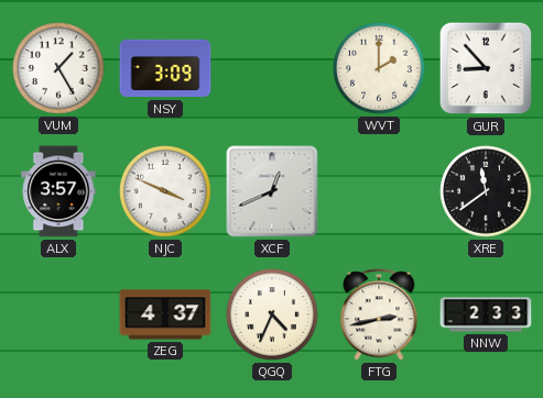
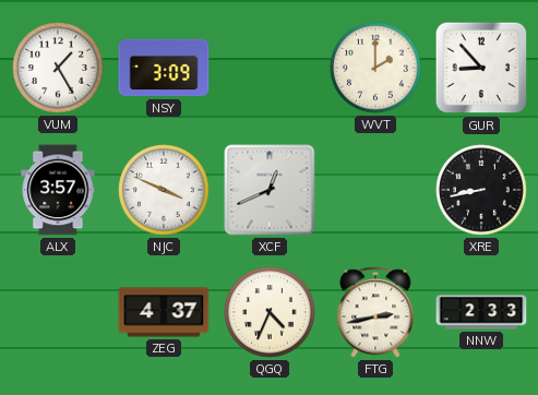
XRE: 11:39 -> 8:43 (481, 190)
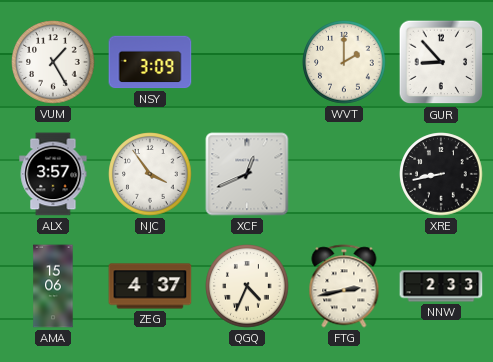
NJC: 3:49 -> 3:54 (150, 174)
AMA: none -> 15:06 (53, 286)
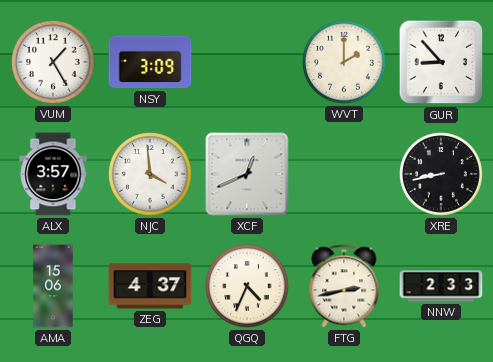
NJC: 3:54 -> 3:59 (150, 174)
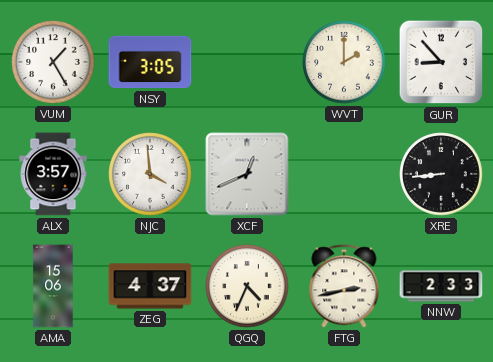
NSY: 3:09 -> 3:05 (150, 62)
XRE: 8:43 -> 8:44 (441, 174)
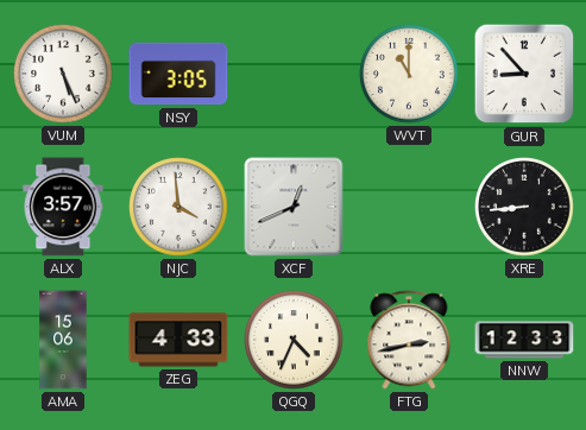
VUM: 1:25 -> 5:26 (63, 74)
WVT: 2:00 -> 11:00 (409, 74)
ZEG: 4:37 -> 4:33 (178, 340)
NNW: 2:33 -> 12:33 (524, 340)
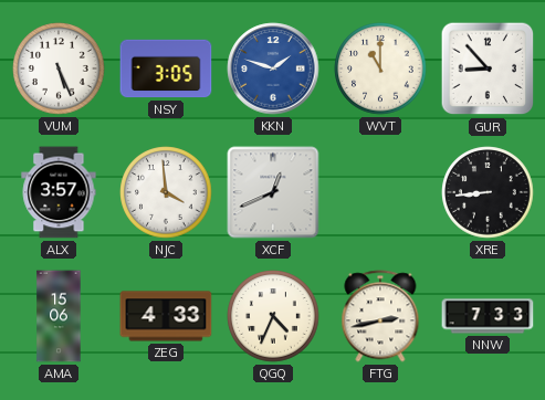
KKN: none -> 1:48 (273, 69)
NNW: 12:33 -> 7:33 (488, 316)
